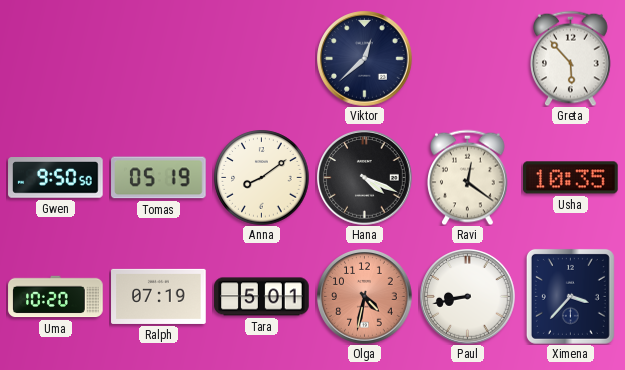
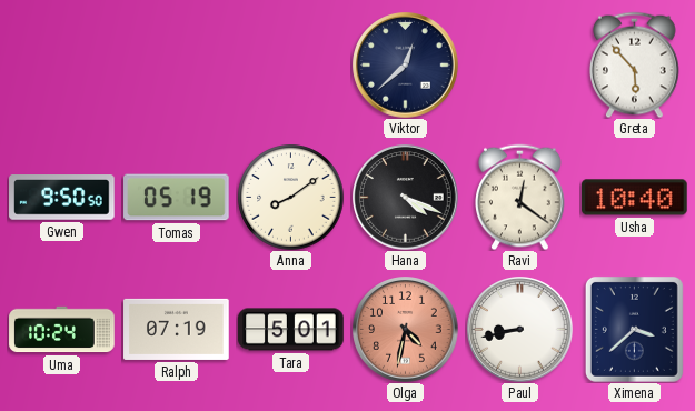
Usha: 10:35 -> 10:40 (635, 198)
Uma: 10:20 -> 10:24 (62, 330)
Ximena: 3:37 -> 3:38 (634, 329)
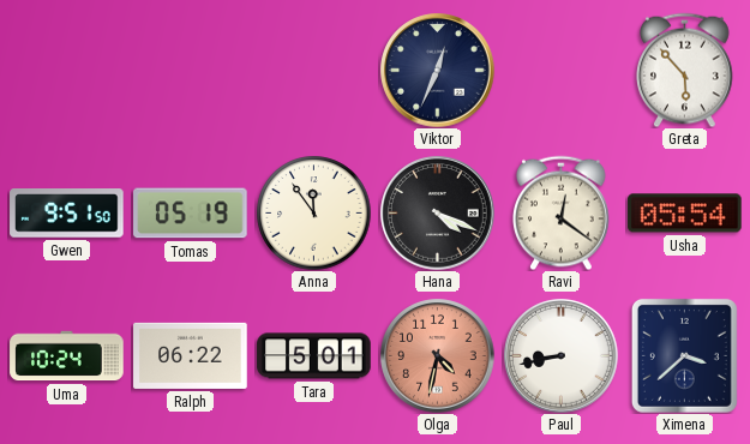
Viktor: 12:38 -> 12:34 (438, 71)
Gwen: 9:50 -> 9:51 (67, 214)
Anna: 8:09 -> 11:54 (313, 212)
Usha: 10:40 -> 05:54 (685, 214)
Ralph: 07:19 -> 06:22 (191, 355)
